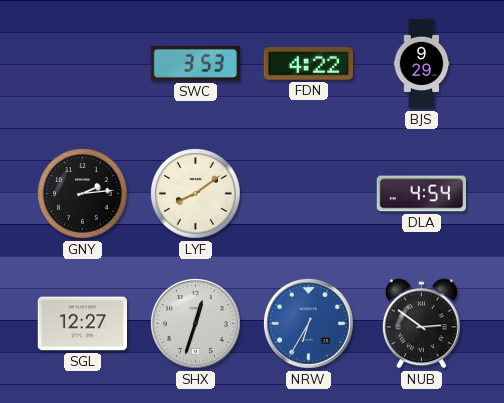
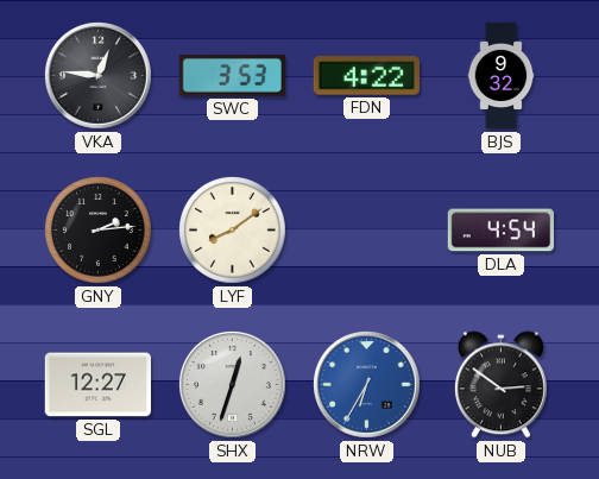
VKA: none -> 12:46 (99, 76)
BJS: 9:29 -> 9:32 (502, 76)
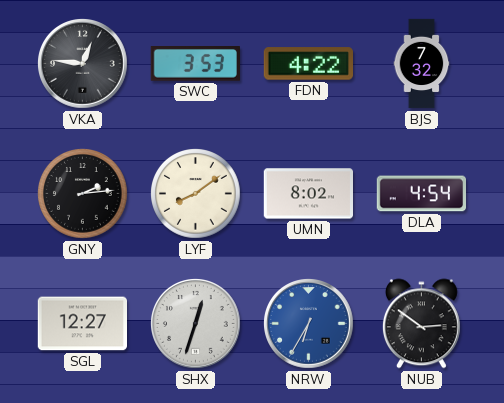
BJS: 9:32 -> 7:32 (422, 64)
UMN: none -> 8:02 (309, 194)
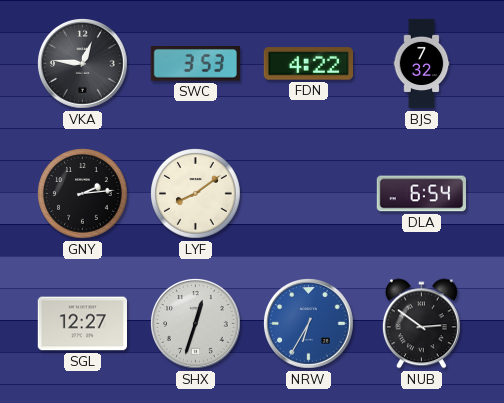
UMN: 8:02 -> none (309, 194)
DLA: 4:54 -> 6:54 (421, 194)
